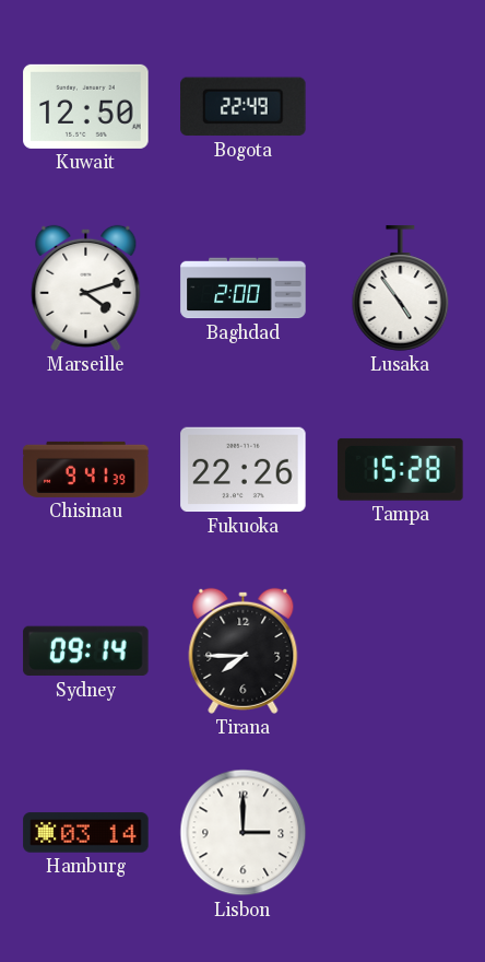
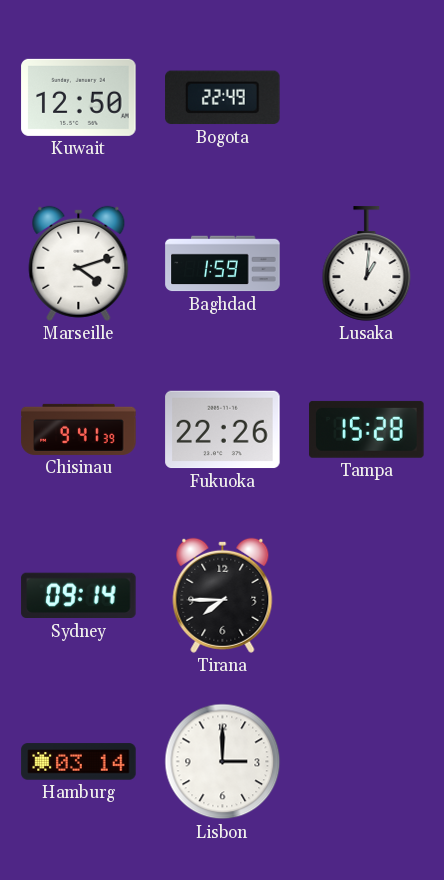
Baghdad: 2:00 -> 1:59 (223, 264)
Lusaka: 4:54 -> 1:01 (367, 264)
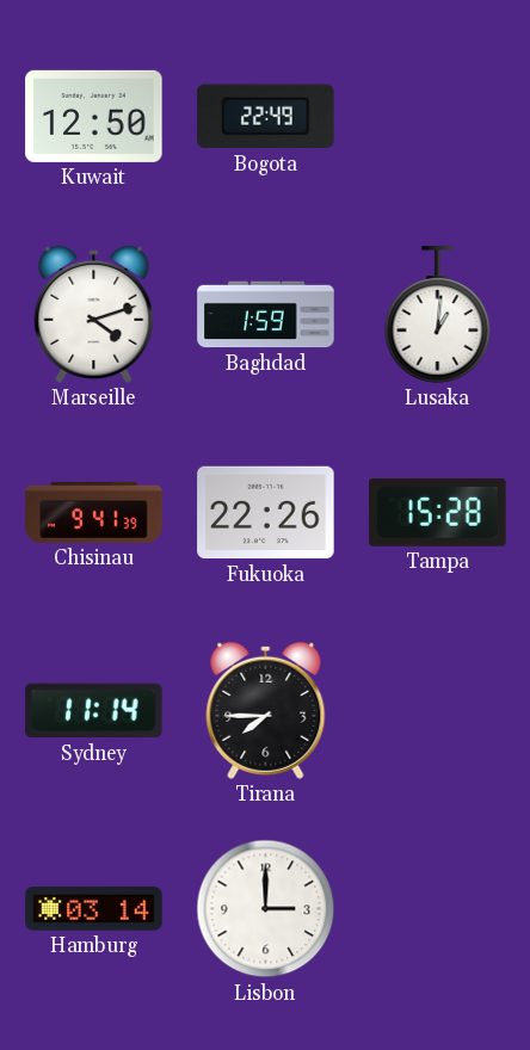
Sydney: 09:14 -> 11:14 (94, 711)
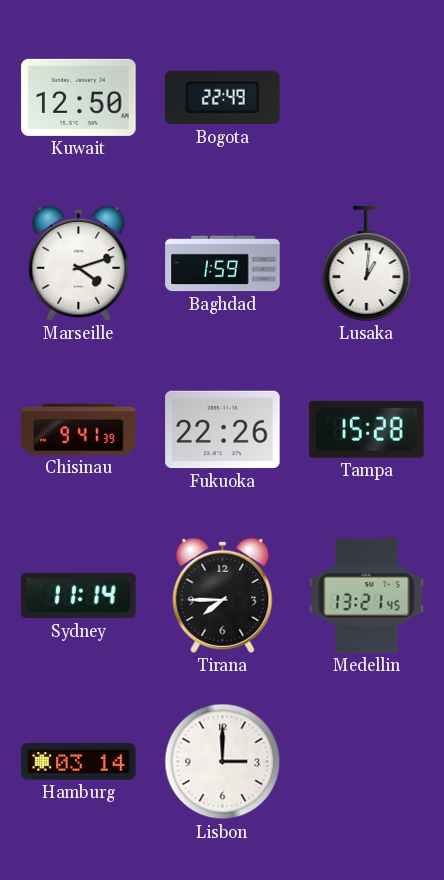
Medellin: none -> 13:21 (367, 596)
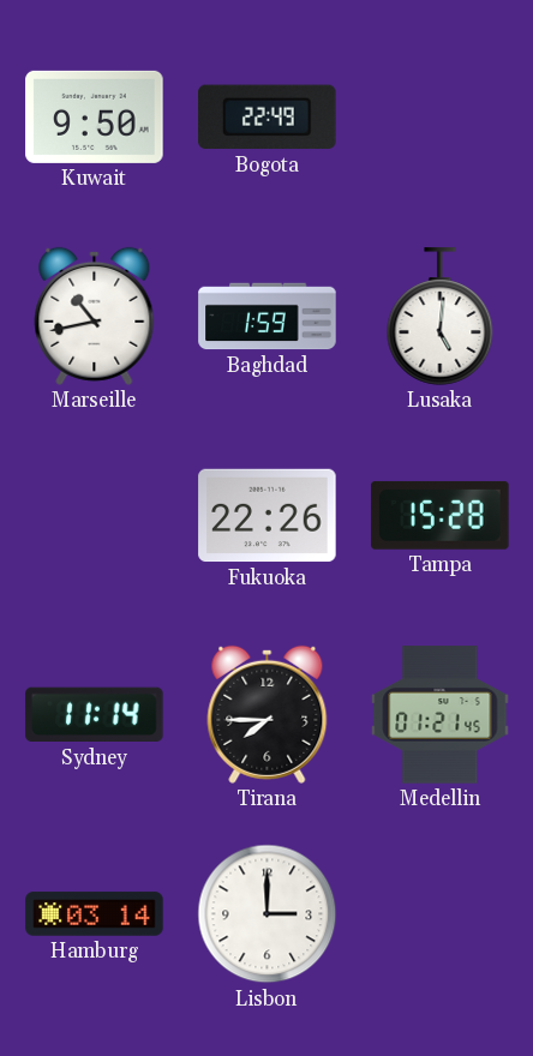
Kuwait: 12:50 -> 9:50 (95, 116)
Marseille: 4:12 -> 10:43 (95, 316)
Lusaka: 1:01 -> 5:01 (441, 317)
Chisinau: 9:41 -> none (79, 429)
Medellin: 13:21 -> 01:21 (441, 715)
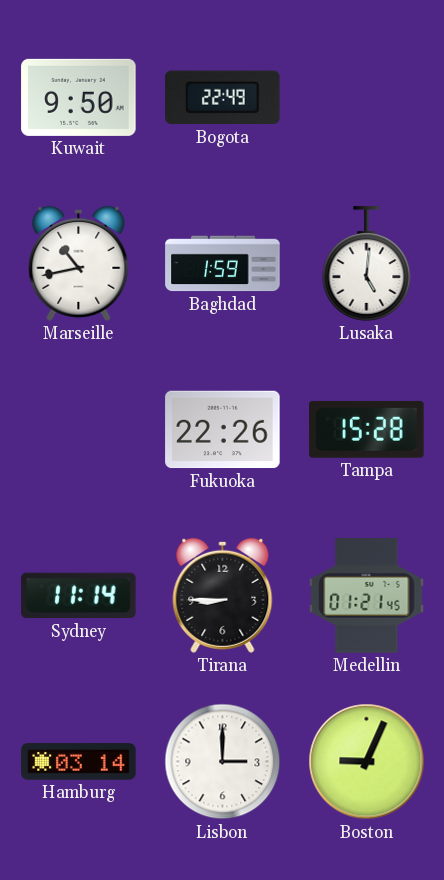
Tirana: 7:45 -> 8:45 (223, 595)
Boston: none -> 9:04 (367, 762)
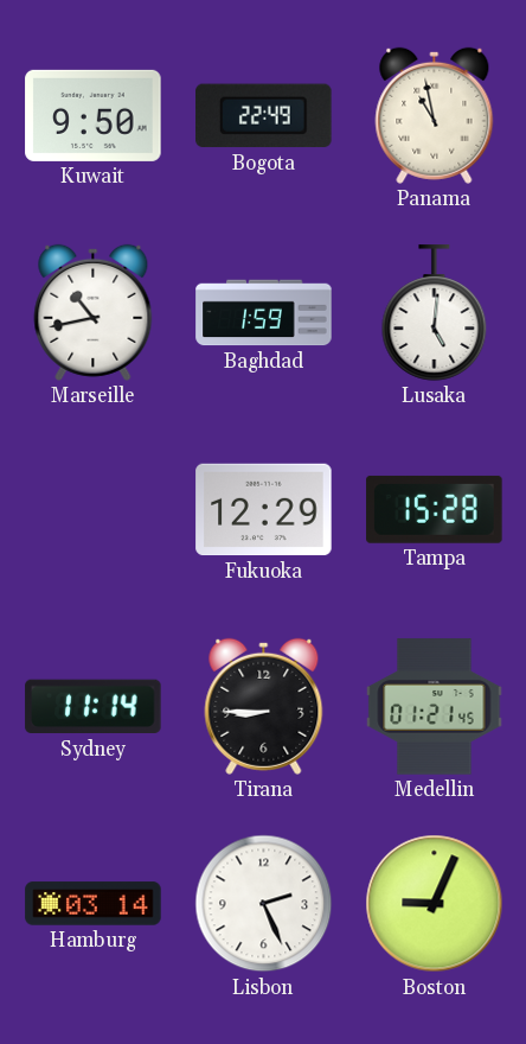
Panama: none -> 10:58 (435, 115)
Fukuoka: 22:26 -> 12:29 (264, 510)
Lisbon: 3:00 -> 2:26 (264, 904)
